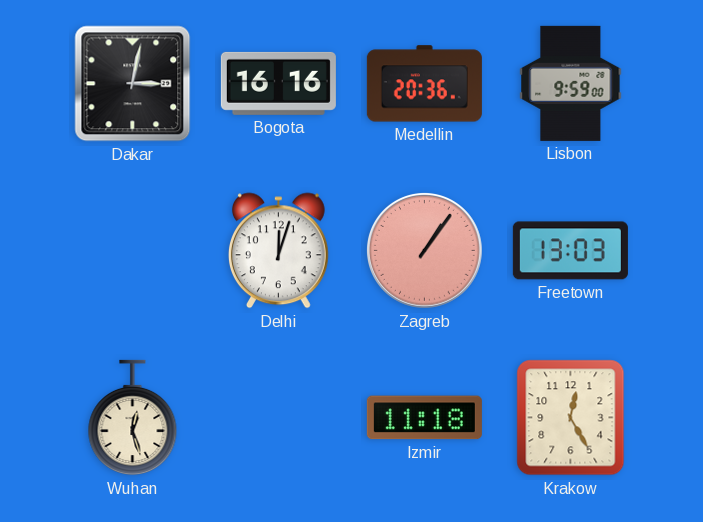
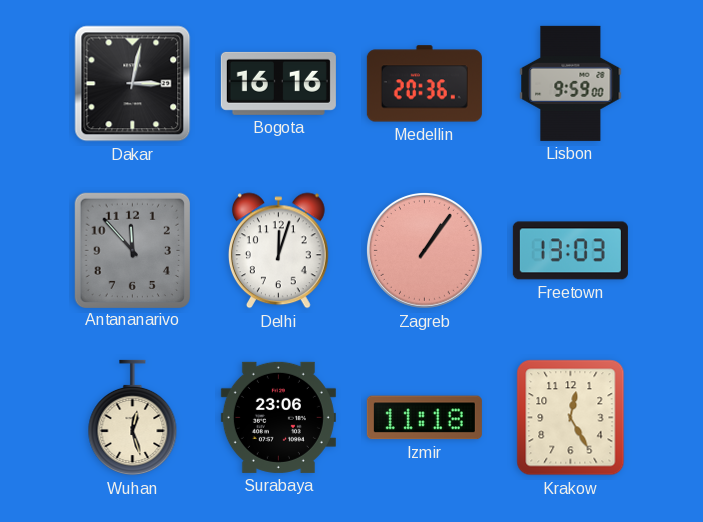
Antananarivo: none -> 11:53 (132, 250)
Surabaya: none -> 23:06 (278, 417)
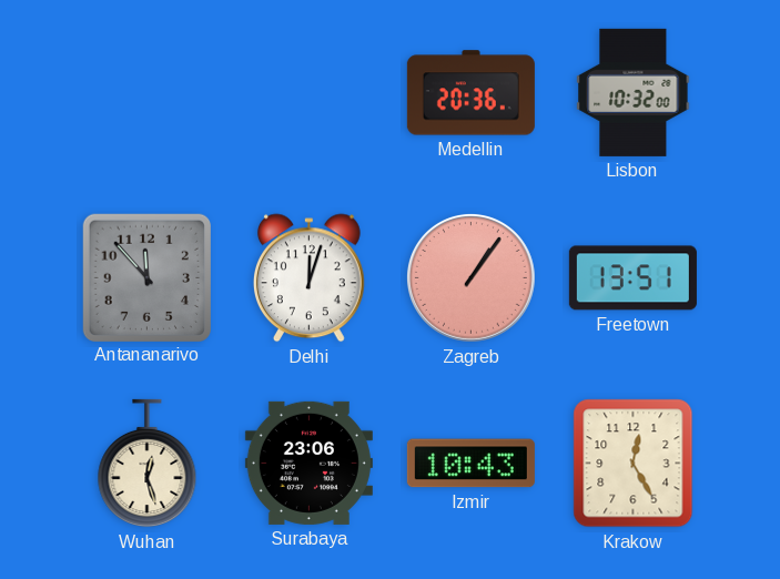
Dakar: 3:02 -> none (133, 84)
Bogota: 16:16 -> none (278, 83)
Lisbon: 9:59 -> 10:32 (634, 92)
Freetown: 13:03 -> 13:51 (632, 278)
Izmir: 11:18 -> 10:43 (470, 464)
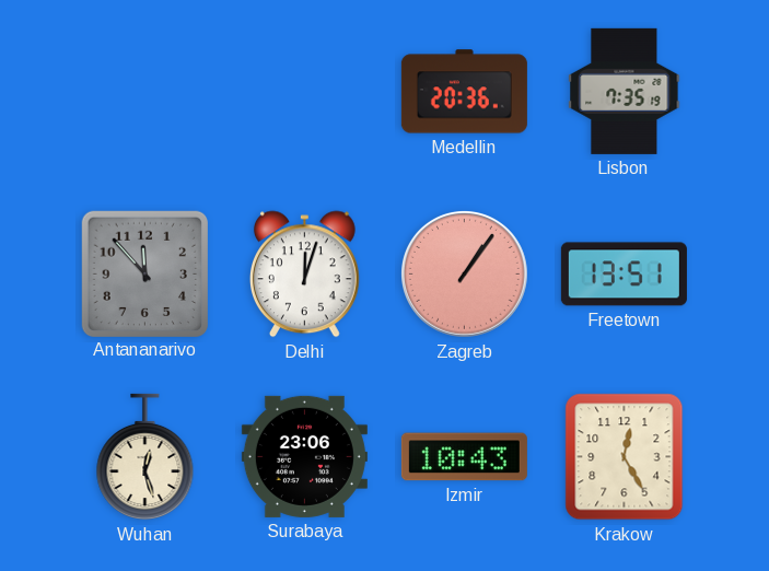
Lisbon: 10:32 -> 7:35 (625, 91)
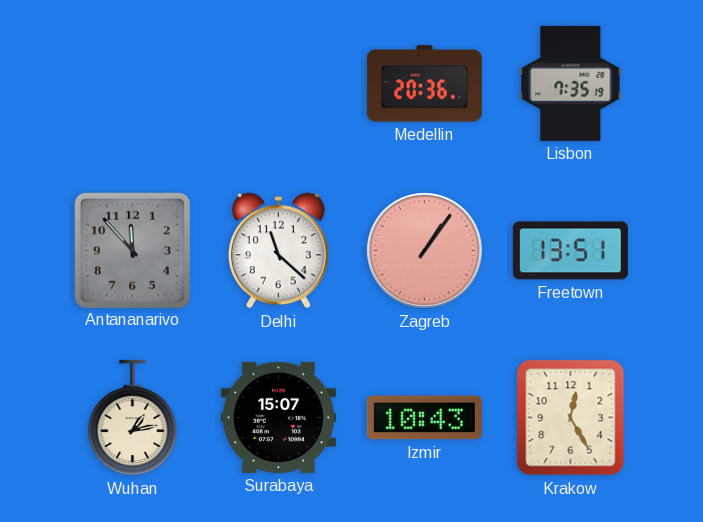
Delhi: 12:03 -> 11:22 (278, 251)
Wuhan: 12:27 -> 1:13 (133, 418)
Surabaya: 23:06 -> 15:07 (278, 417)
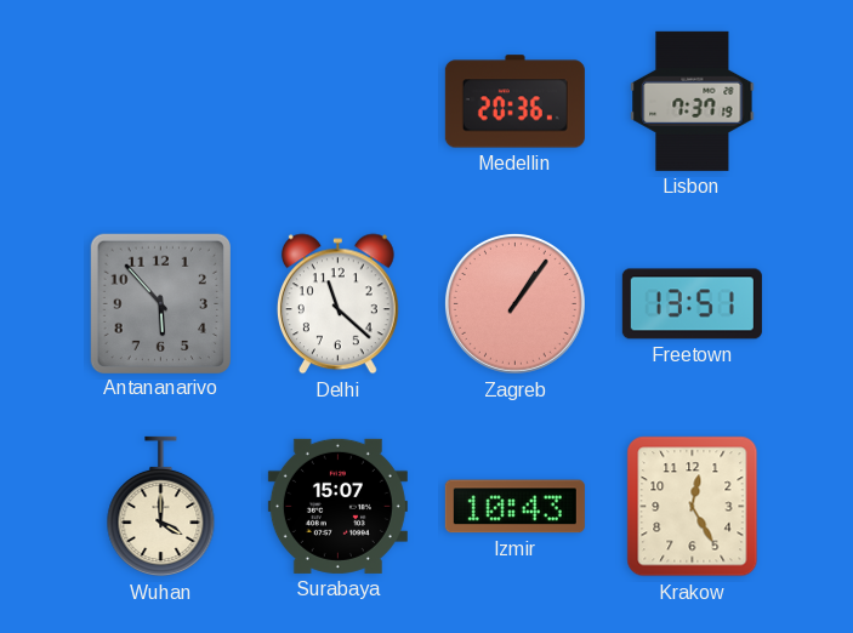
Lisbon: 7:35 -> 7:37 (693, 101)
Antananarivo: 11:53 -> 5:53 (160, 303)
Wuhan: 1:13 -> 4:00 (161, 507)
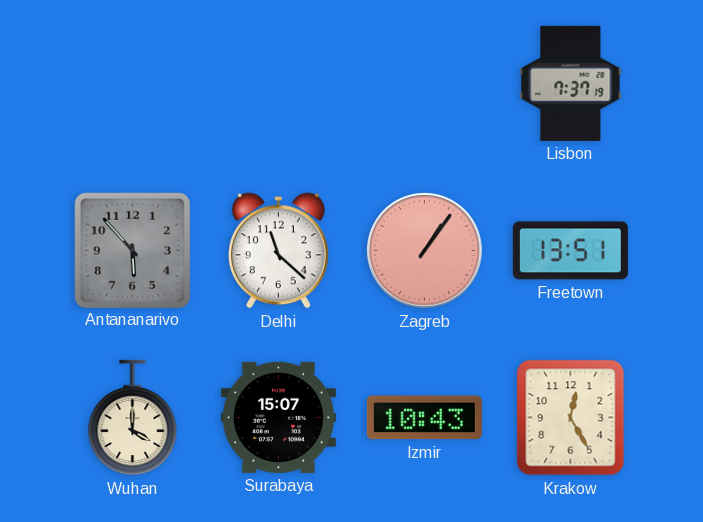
Medellin: 20:36 -> none (514, 102)
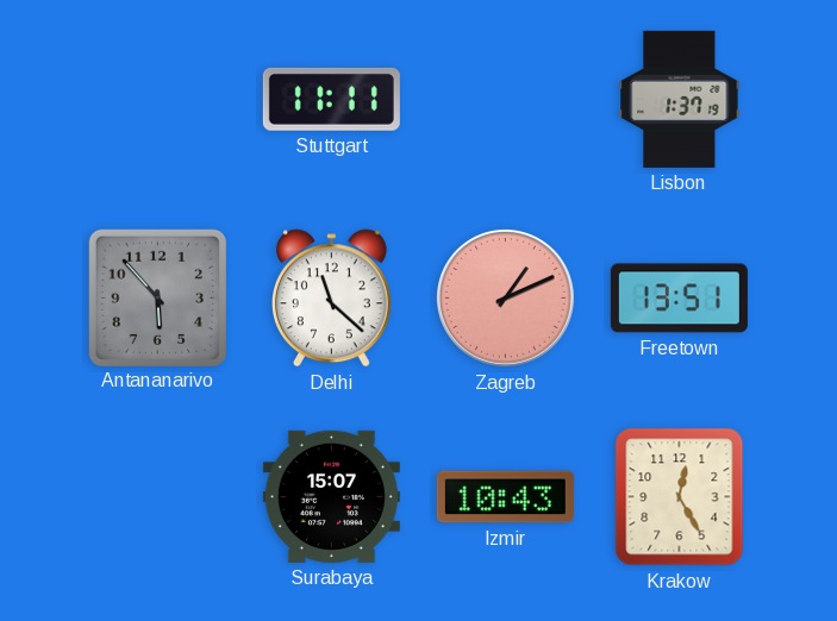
Stuttgart: none -> 11:11 (331, 99)
Lisbon: 7:37 -> 1:37 (680, 99)
Zagreb: 1:06 -> 1:11 (505, 297)
Wuhan: 4:00 -> none (133, 418)
